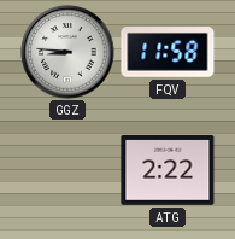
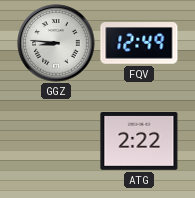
FQV: 11:58 -> 12:49 (139, 43)
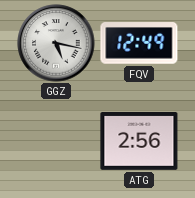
GGZ: 8:46 -> 5:17 (56, 43)
ATG: 2:22 -> 2:56 (139, 142)
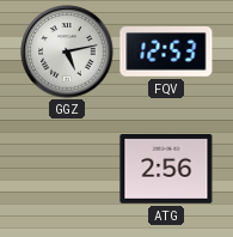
GGZ: 5:17 -> 5:13 (67, 51)
FQV: 12:49 -> 12:53 (166, 51)
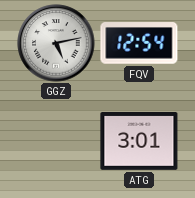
FQV: 12:53 -> 12:54 (139, 43)
ATG: 2:56 -> 3:01 (139, 142)
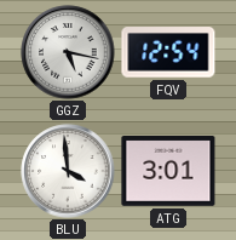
GGZ: 5:13 -> 5:17 (68, 52)
BLU: none -> 3:59 (68, 171)
